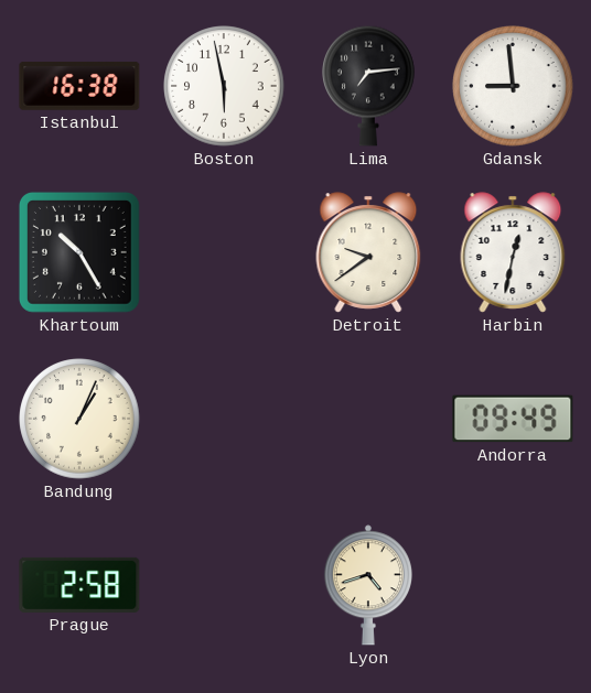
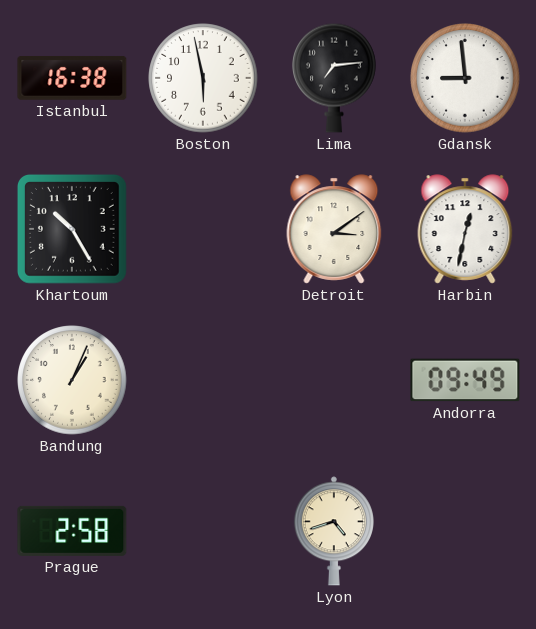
Detroit: 9:39 -> 3:09 (334, 229)
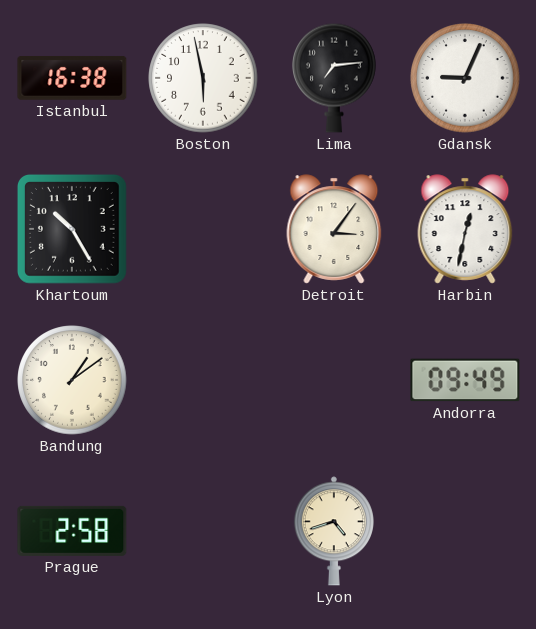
Gdansk: 8:59 -> 9:04 (465, 78)
Detroit: 3:09 -> 3:06 (334, 229)
Bandung: 1:04 -> 1:09 (72, 380)
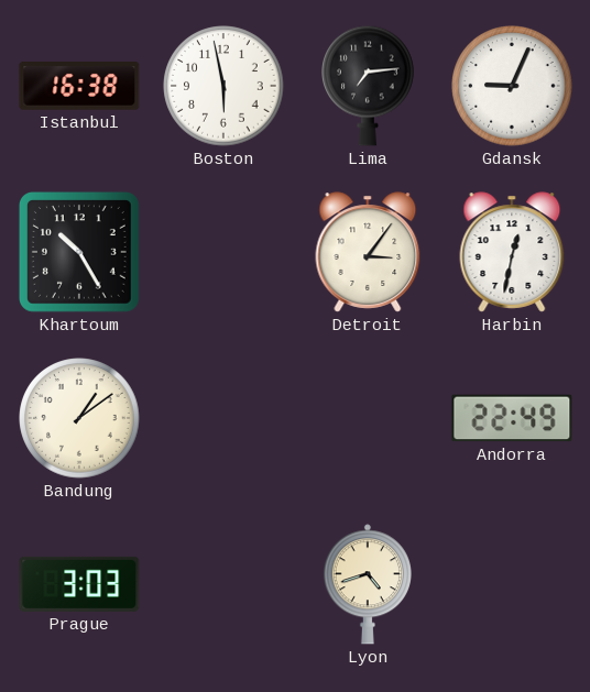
Andorra: 09:49 -> 22:49 (512, 418)
Prague: 2:58 -> 3:03 (79, 584)
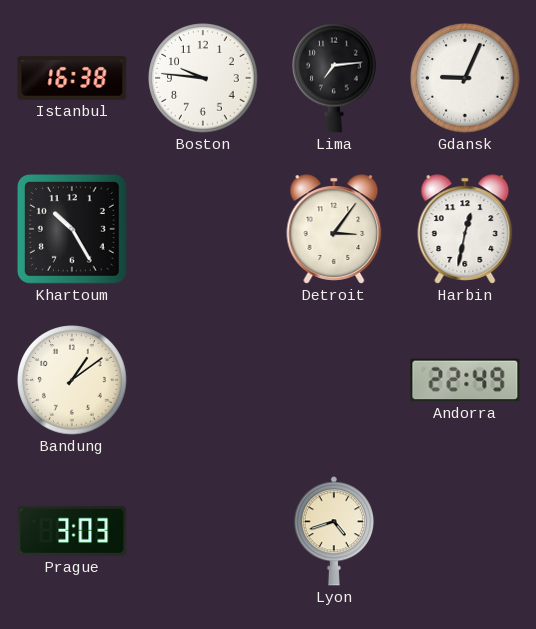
Boston: 5:58 -> 9:46 (203, 78)
